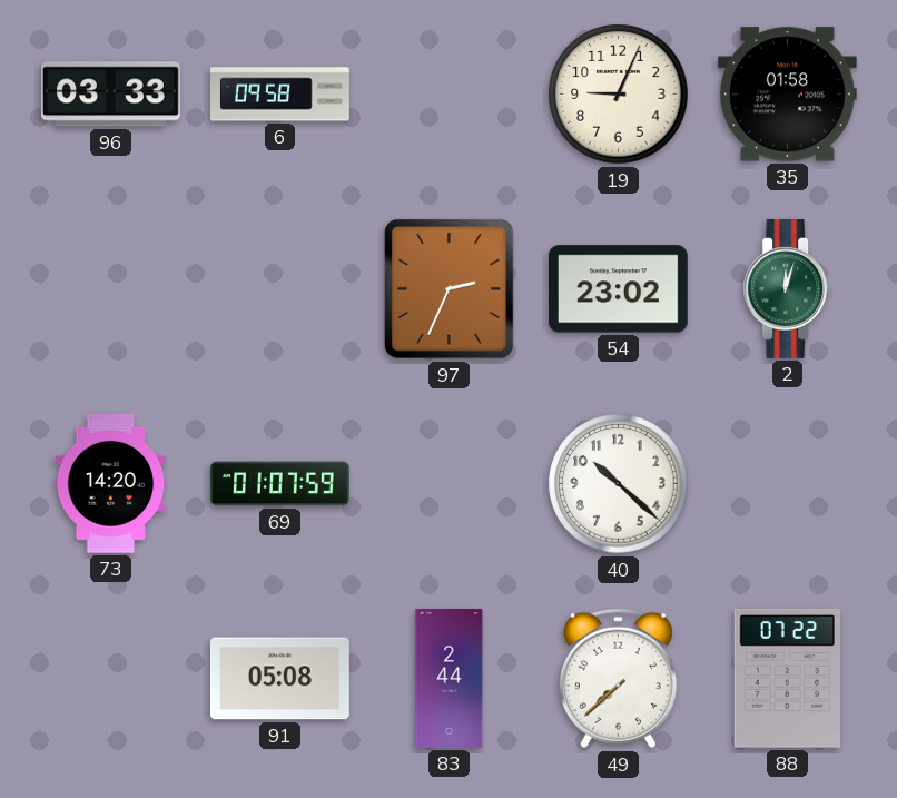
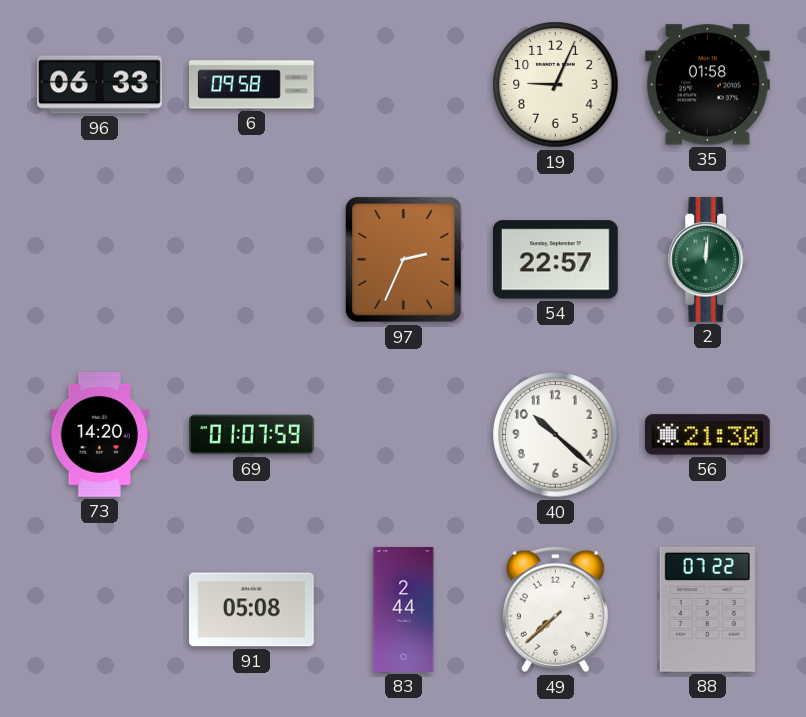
96: 03:33 -> 06:33 (100, 85)
54: 23:02 -> 22:57 (555, 260)
2: 12:03 -> 12:01 (708, 259)
56: none -> 21:30 (707, 435)
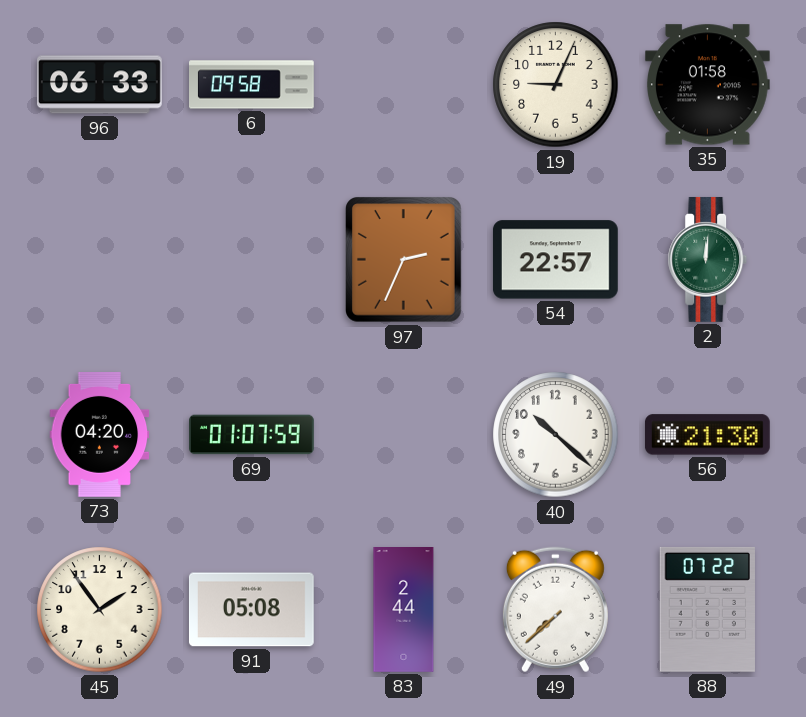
73: 14:20 -> 04:20 (100, 435)
45: none -> 1:54 (100, 610)
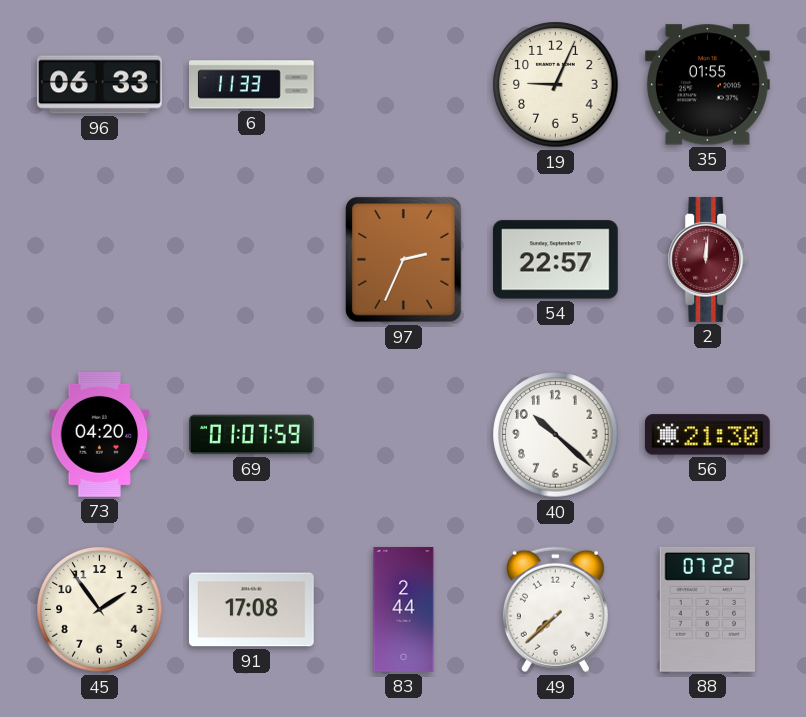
6: 09:58 -> 11:33 (252, 85)
35: 01:58 -> 01:55 (707, 85)
2 dial: green -> burgundy (708, 259)
91: 05:08 -> 17:08 (251, 610)
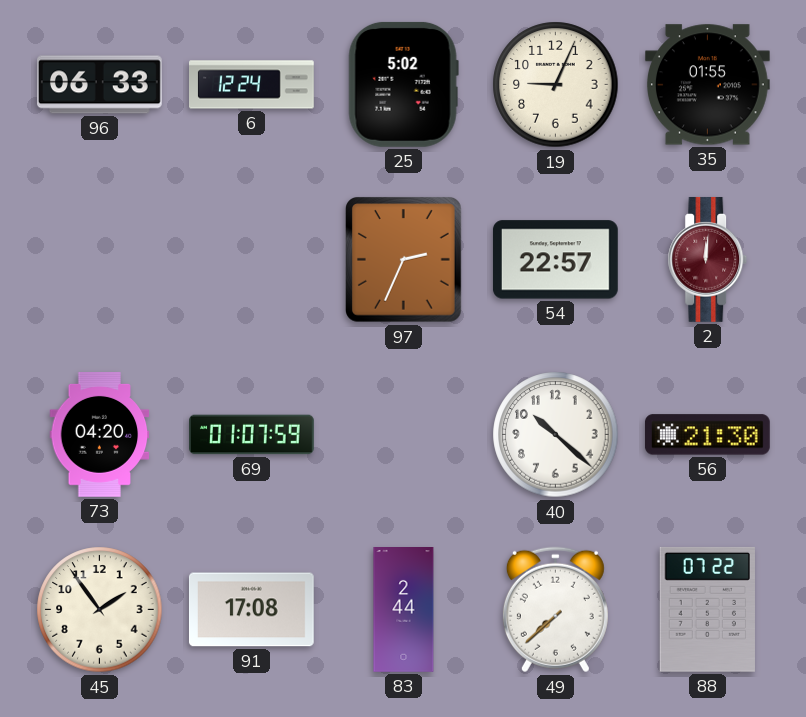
6: 11:33 -> 12:24 (252, 85)
25: none -> 5:02 (403, 84)
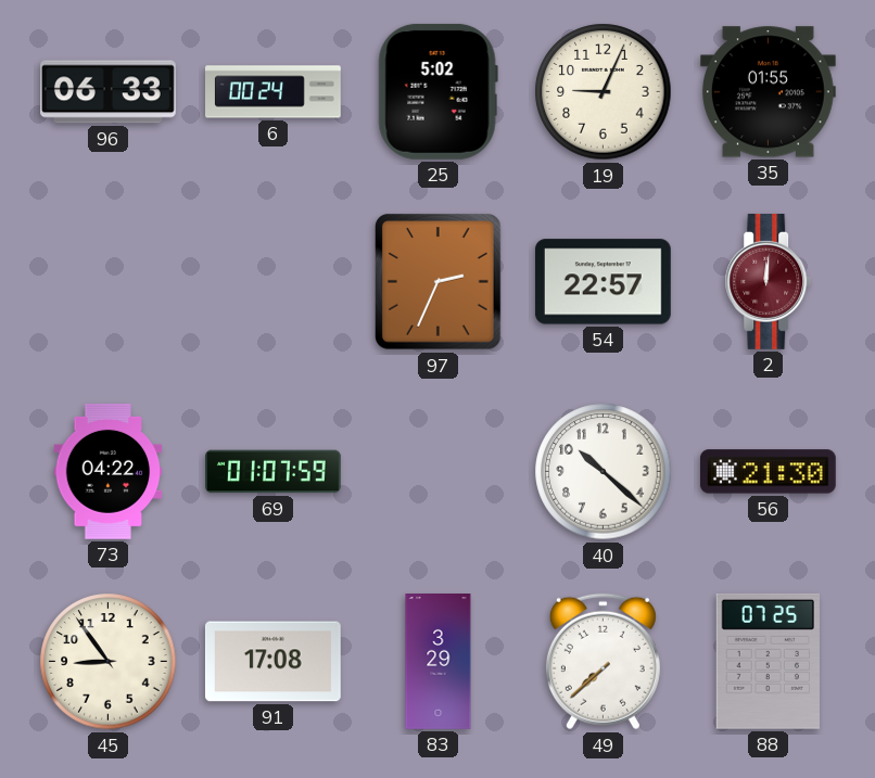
6: 12:24 -> 00:24 (274, 92)
73: 04:20 -> 04:22 (109, 472)
45: 1:54 -> 8:54 (109, 662)
83: 2:44 -> 3:29 (439, 662)
88: 07:22 -> 07:25 (768, 661)
